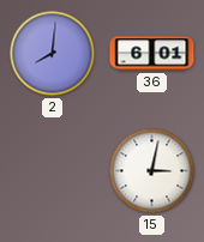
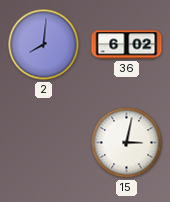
36: 6:01 -> 6:02 (127, 45)
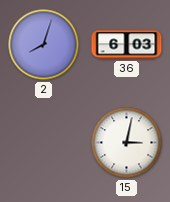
2: 8:01 -> 8:03 (44, 45)
36: 6:02 -> 6:03 (127, 45)
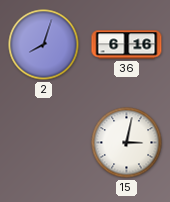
36: 6:03 -> 6:16 (127, 45)
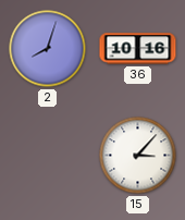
36: 6:16 -> 10:16 (138, 49)
15: 3:02 -> 3:07 (138, 156)
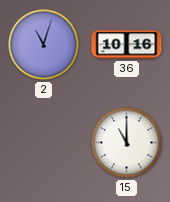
2: 8:03 -> 11:03 (44, 45)
15: 3:07 -> 11:00 (127, 143)
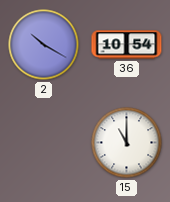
2: 11:03 -> 10:20 (44, 45)
36: 10:16 -> 10:54 (127, 45)
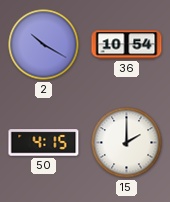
50: none -> 4:15 (44, 143)
15: 11:00 -> 2:00 (127, 143)
